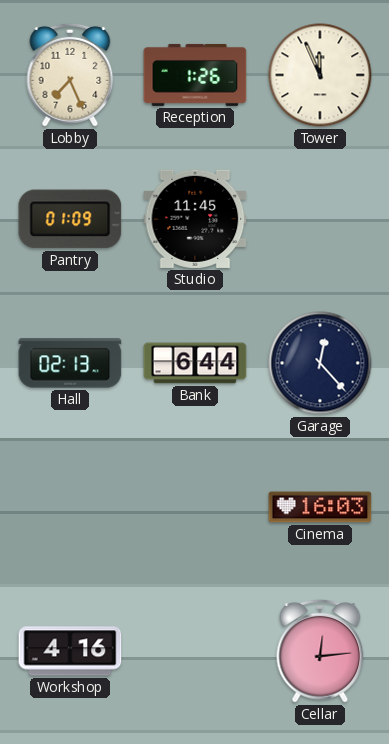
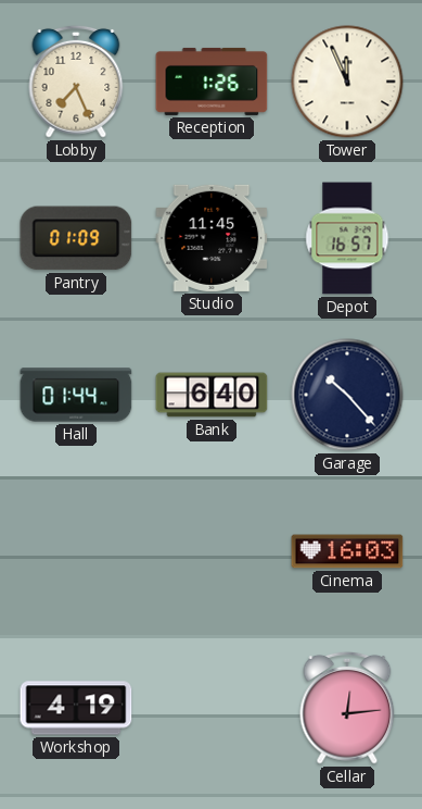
Depot: none -> 16:57 (347, 238)
Hall: 02:13 -> 01:44 (76, 395)
Bank: 6:44 -> 6:40 (212, 395)
Garage: 12:23 -> 10:23 (347, 395)
Workshop: 4:16 -> 4:19 (76, 708)
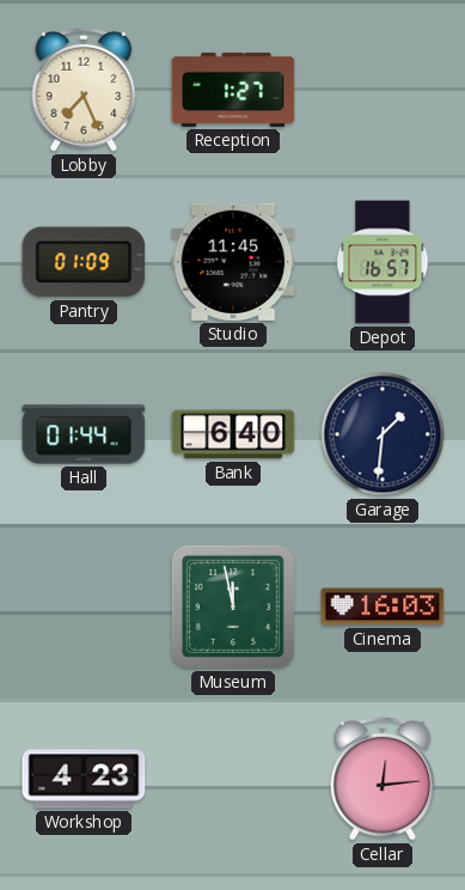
Reception: 1:26 -> 1:27 (233, 90)
Tower: 11:56 -> none (347, 82)
Garage: 10:23 -> 1:31 (383, 434)
Museum: none -> 11:58 (233, 606)
Workshop: 4:19 -> 4:23 (84, 779)
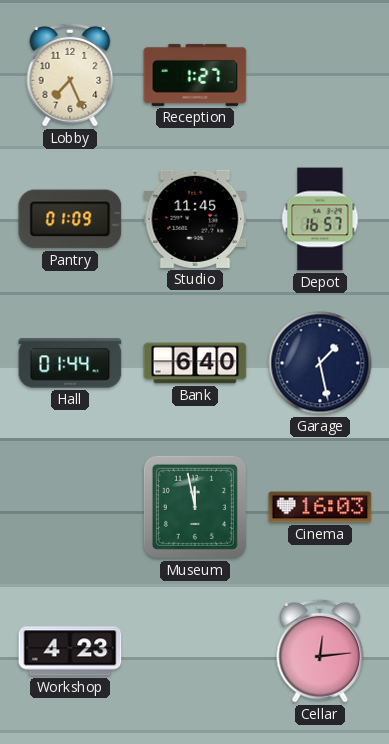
Garage: 1:31 -> 1:28 (320, 363)
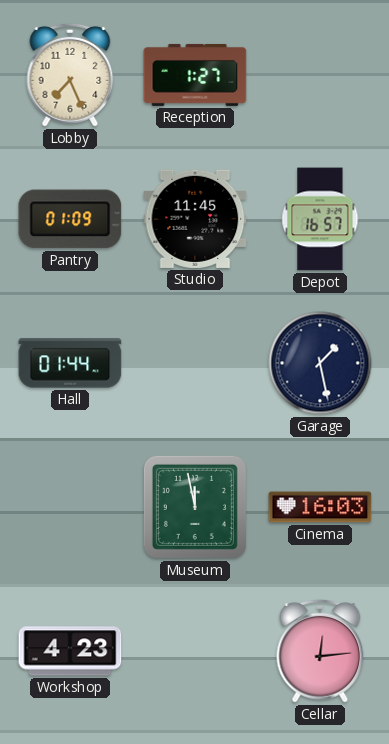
Bank: 6:40 -> none (195, 363)
